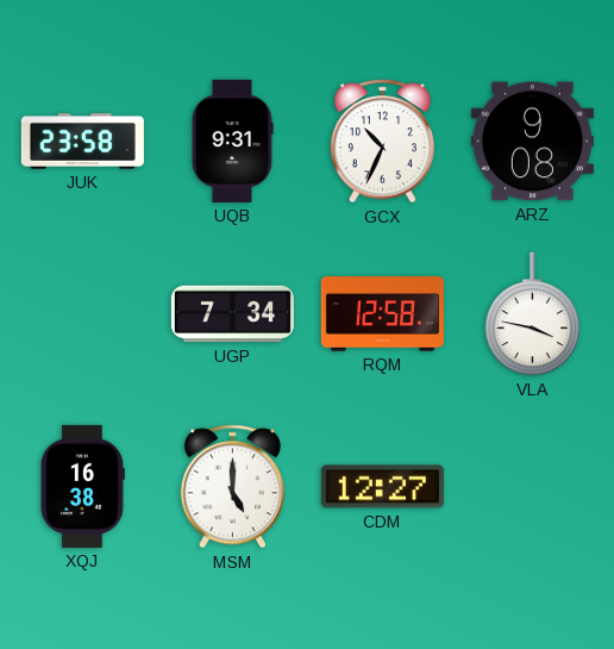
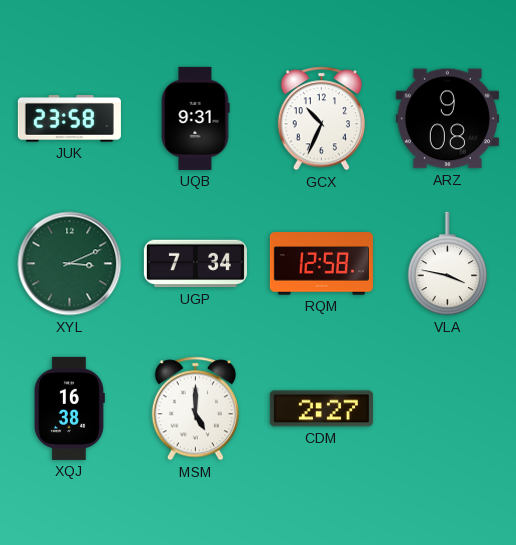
XYL: none -> 3:11 (70, 264)
CDM: 12:27 -> 2:27 (321, 409)
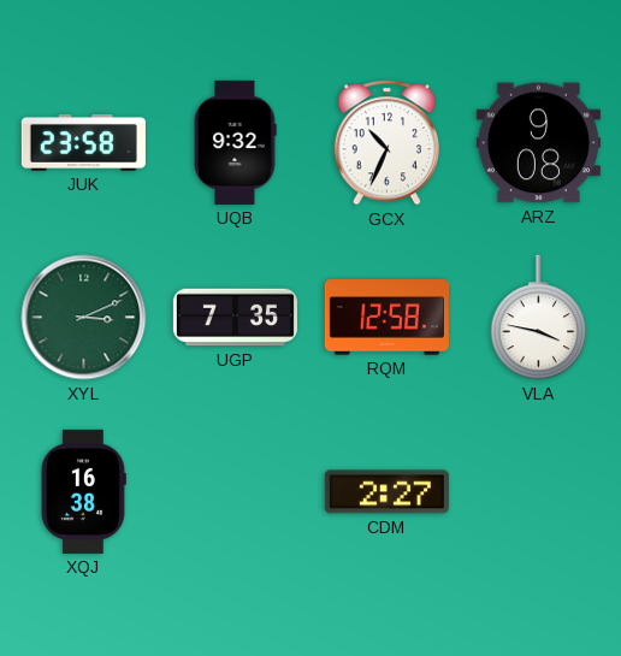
UQB: 9:31 -> 9:32 (235, 142)
UGP: 7:34 -> 7:35 (235, 318)
MSM: 5:00 -> none (195, 409)
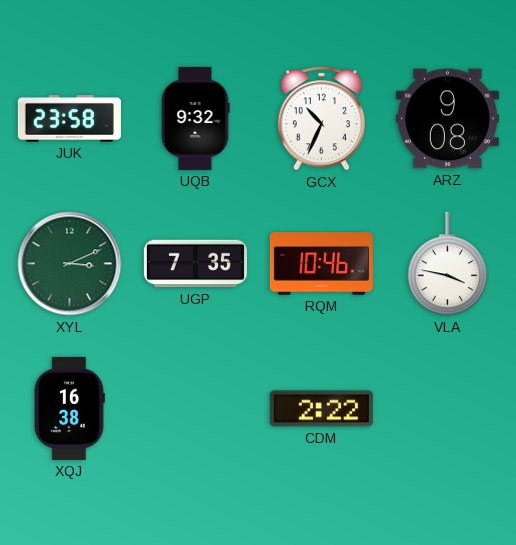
RQM: 12:58 -> 10:46 (321, 264)
CDM: 2:27 -> 2:22 (321, 409)
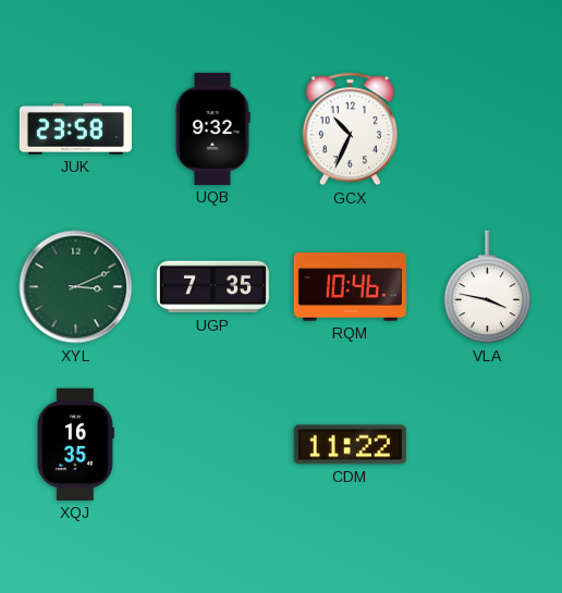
ARZ: 9:08 -> none (447, 119)
XQJ: 16:38 -> 16:35 (75, 444)
CDM: 2:22 -> 11:22 (350, 445)
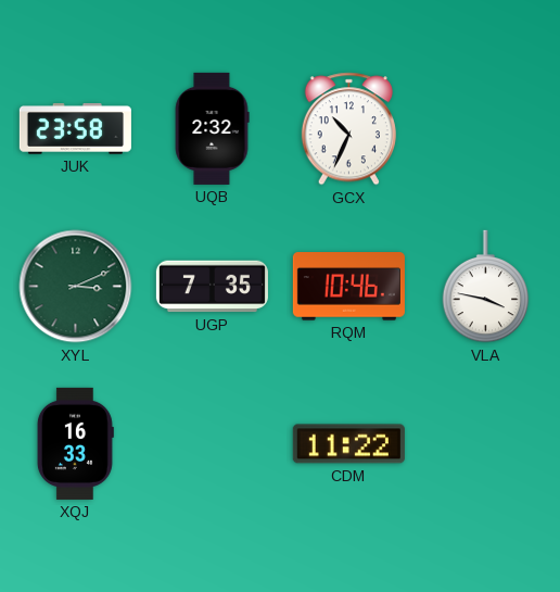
UQB: 9:32 -> 2:32 (212, 128)
XQJ: 16:35 -> 16:33 (75, 443)
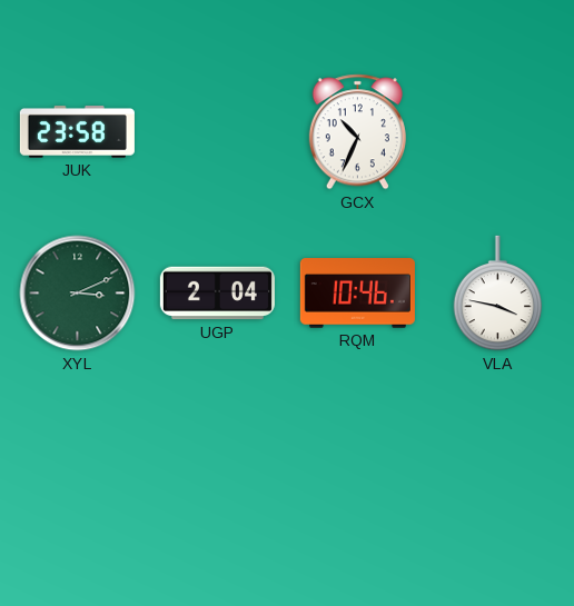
UQB: 2:32 -> none (212, 128)
UGP: 7:35 -> 2:04 (217, 294)
XQJ: 16:33 -> none (75, 443)
CDM: 11:22 -> none (348, 444)
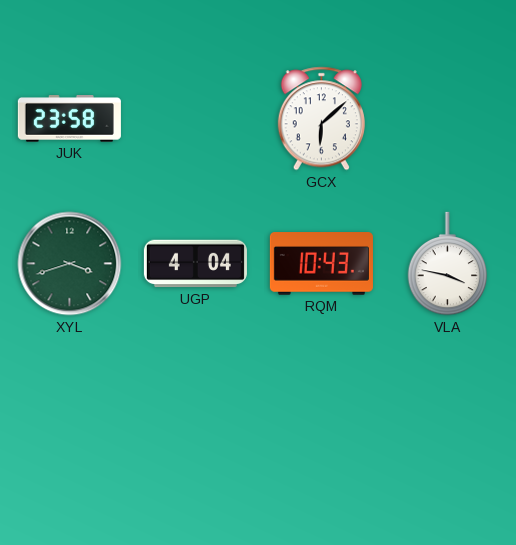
GCX: 10:34 -> 6:08 (321, 119)
XYL: 3:11 -> 3:42 (70, 264)
UGP: 2:04 -> 4:04 (195, 264)
RQM: 10:46 -> 10:43 (321, 264)
